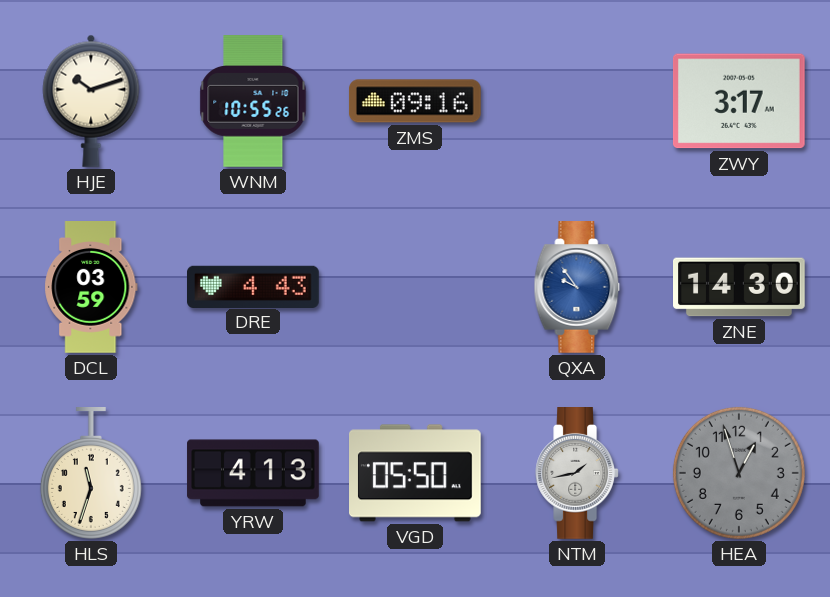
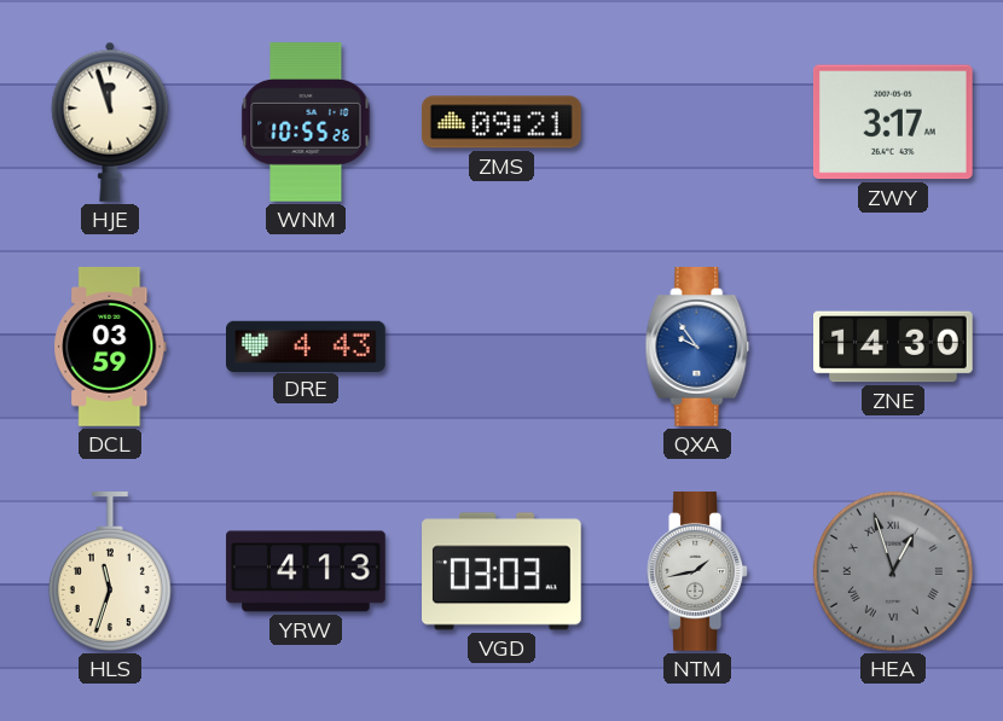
HJE: 10:12 -> 11:57 (110, 122)
ZMS: 09:16 -> 09:21 (502, 122)
VGD: 05:50 -> 03:03 (503, 571)
HEA numerals: Arabic -> Roman (893, 571)
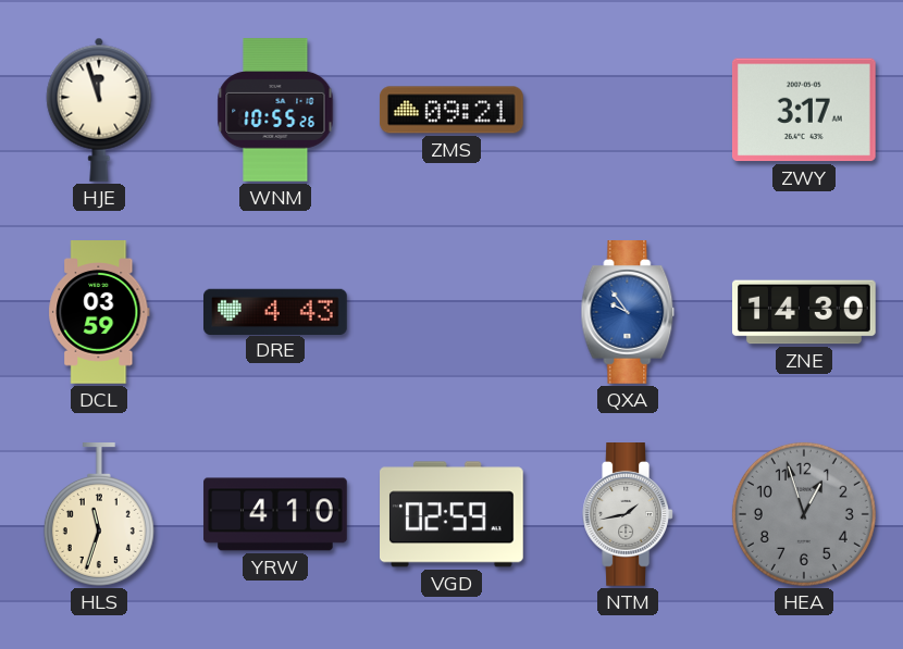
YRW: 4:13 -> 4:10 (275, 514)
VGD: 03:03 -> 02:59 (453, 514)
HEA numerals: Roman -> Arabic (804, 514)
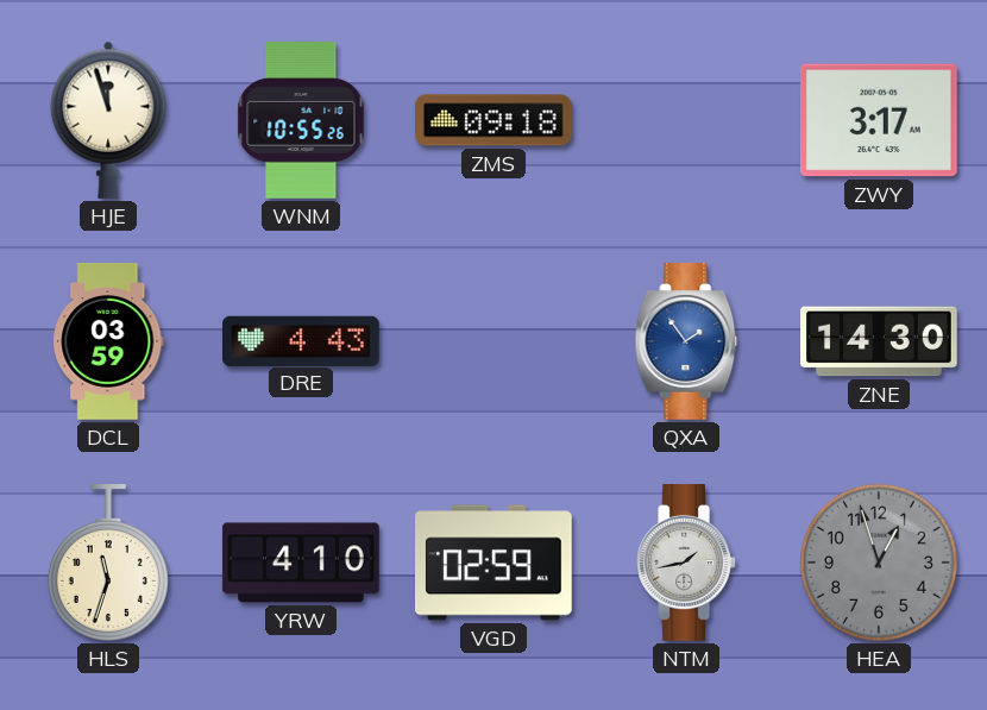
ZMS: 09:21 -> 09:18 (493, 120)
QXA: 9:54 -> 1:54 (686, 343)
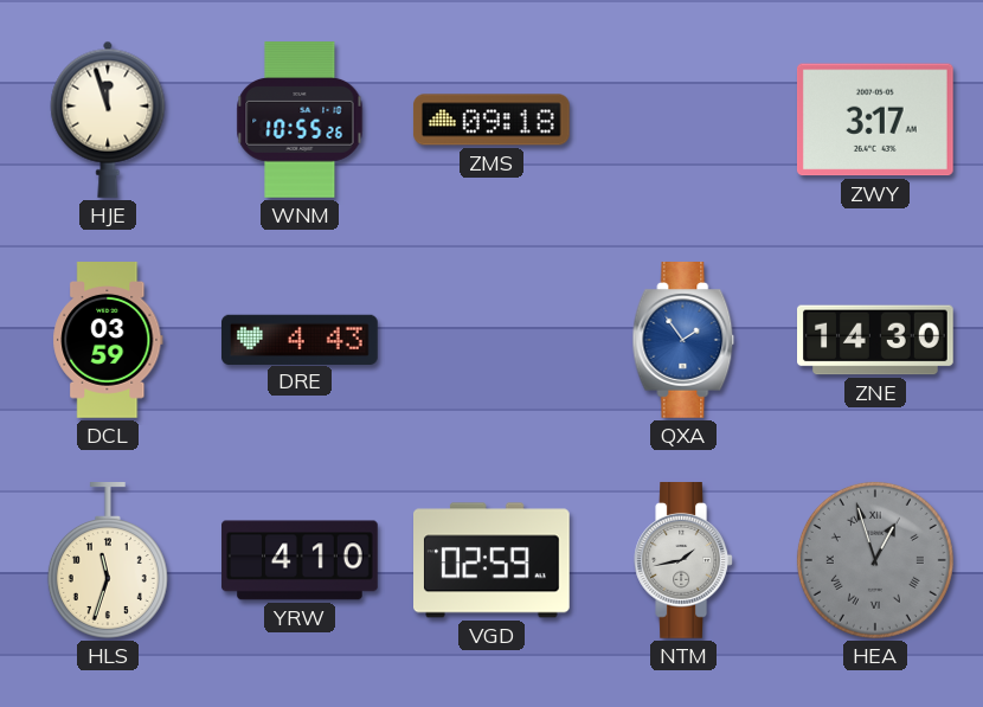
HEA numerals: Arabic -> Roman (875, 560)
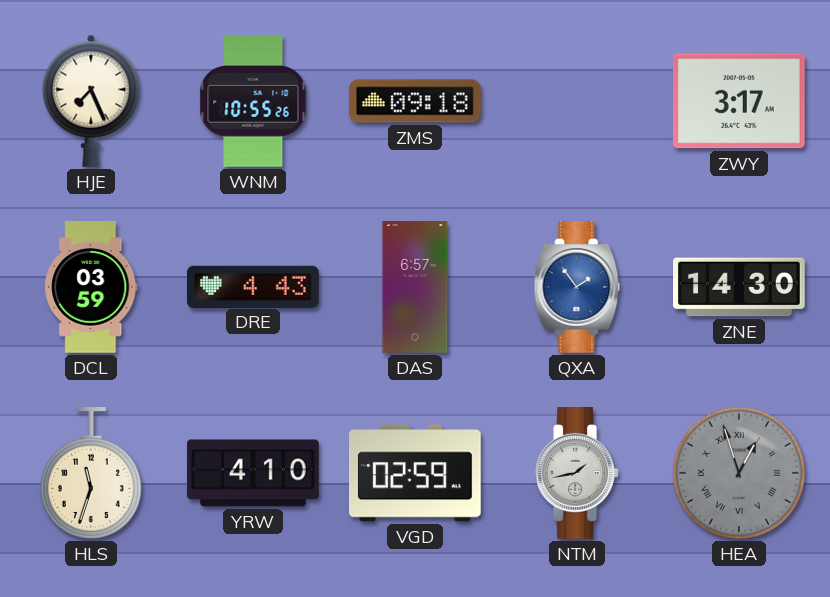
HJE: 11:57 -> 7:26 (91, 101)
DAS: none -> 6:57 (415, 287)
